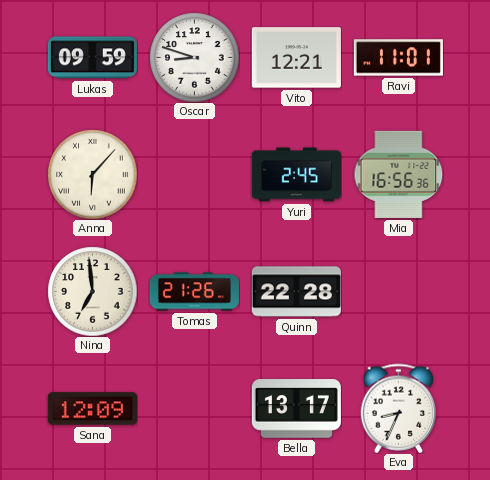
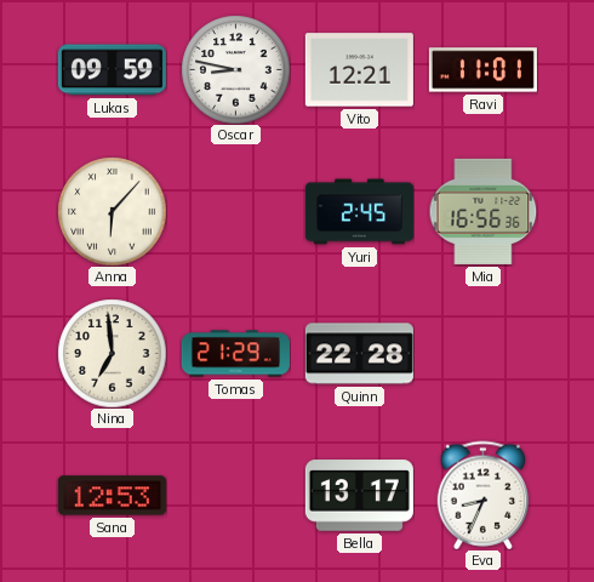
Oscar: 8:48 -> 8:47 (235, 69)
Tomas: 21:26 -> 21:29 (235, 354)
Sana: 12:09 -> 12:53 (112, 496)
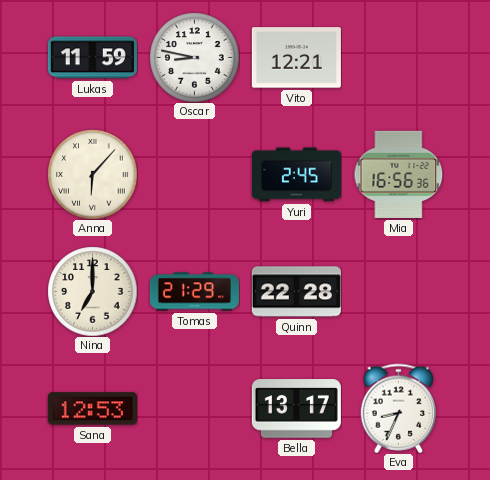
Lukas: 09:59 -> 11:59 (92, 58)
Ravi: 11:01 -> none (482, 70)
Nina: 6:59 -> 7:00 (92, 291)
